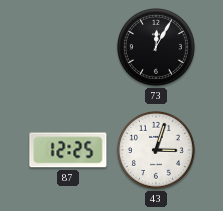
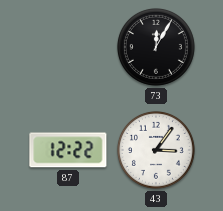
87: 12:25 -> 12:22 (68, 150)
43: 3:03 -> 3:06 (156, 150)
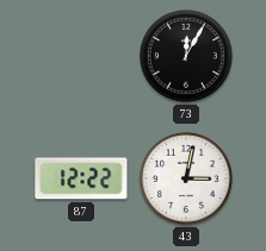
43: 3:06 -> 3:02 (186, 178)
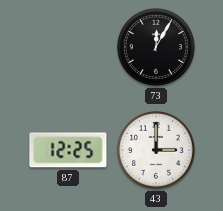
87: 12:22 -> 12:25 (68, 150)
43: 3:02 -> 3:00 (156, 150)
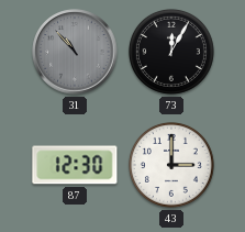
31: none -> 10:53 (75, 52)
87: 12:25 -> 12:30 (75, 165)
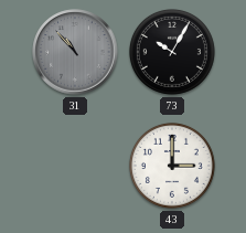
73: 12:05 -> 10:05 (172, 52)
87: 12:30 -> none (75, 165)
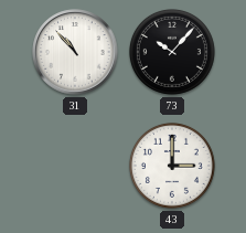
31 dial: grey -> white (75, 52)
73: 10:05 -> 10:07 (172, 52)
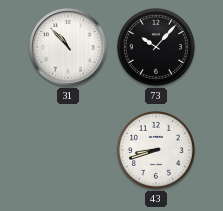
43: 3:00 -> 8:42 (156, 150)
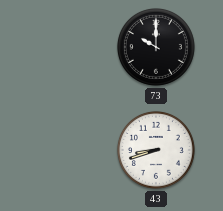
31: 10:53 -> none (68, 47)
73: 10:07 -> 10:00 (156, 47)
